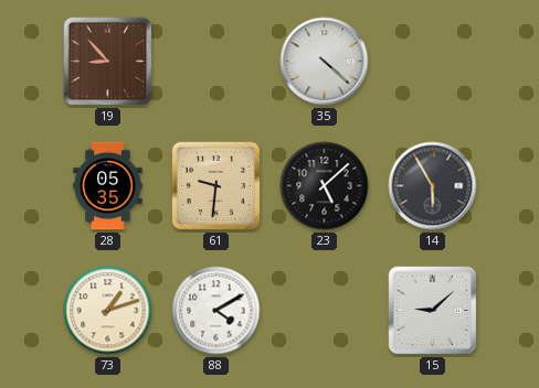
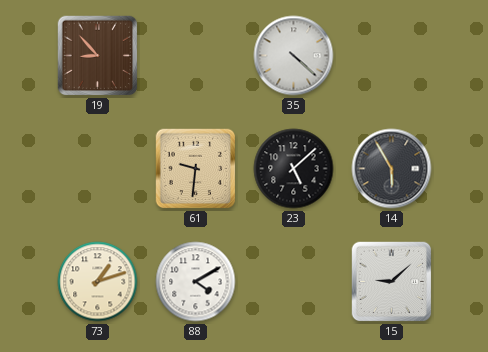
28: 05:35 -> none (108, 186)
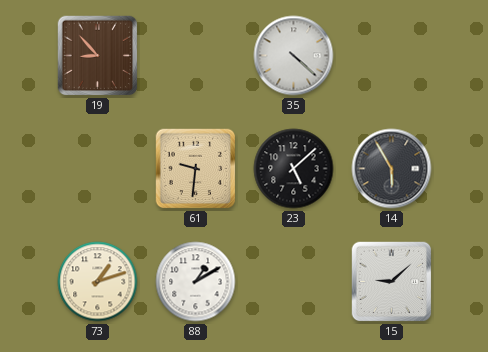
88: 4:10 -> 1:10 (196, 282)
